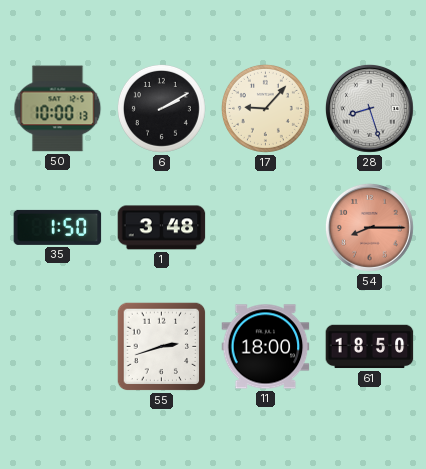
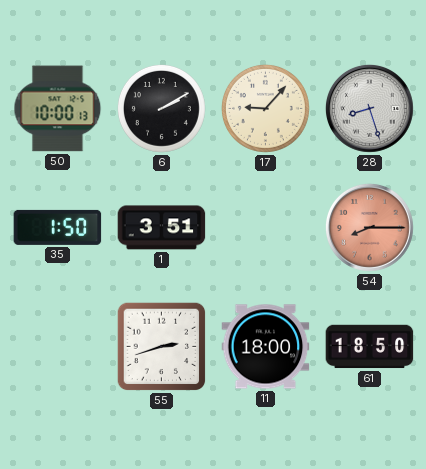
1: 3:48 -> 3:51 (162, 228)
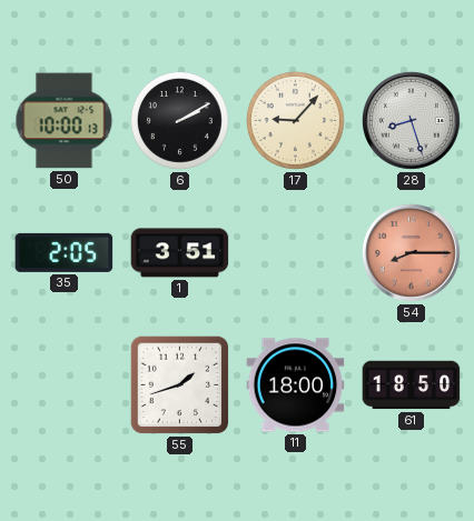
35: 1:50 -> 2:05 (65, 252)
55: 2:42 -> 1:42 (180, 385)
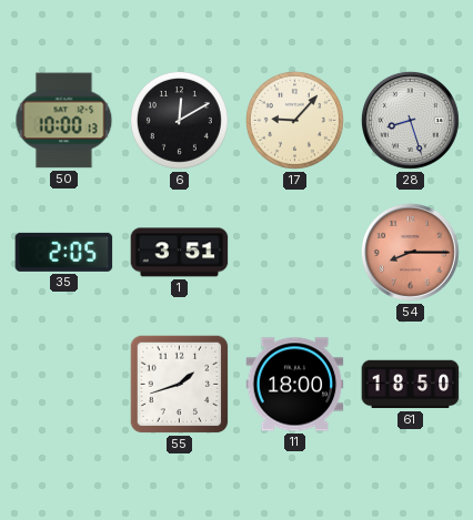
6: 2:10 -> 12:10 (179, 120)
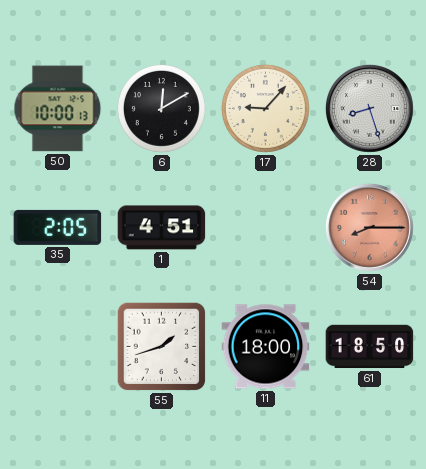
1: 3:51 -> 4:51 (162, 228)
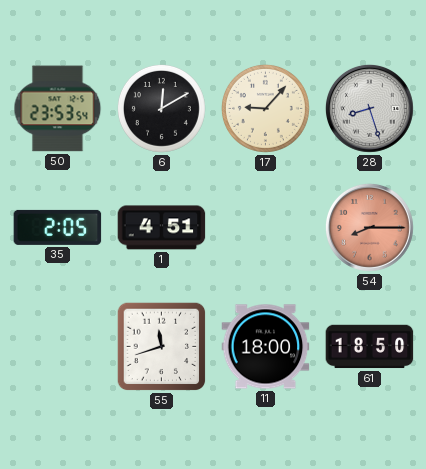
50: 10:00 -> 23:53 (58, 109)
55: 1:42 -> 11:42 (162, 347)
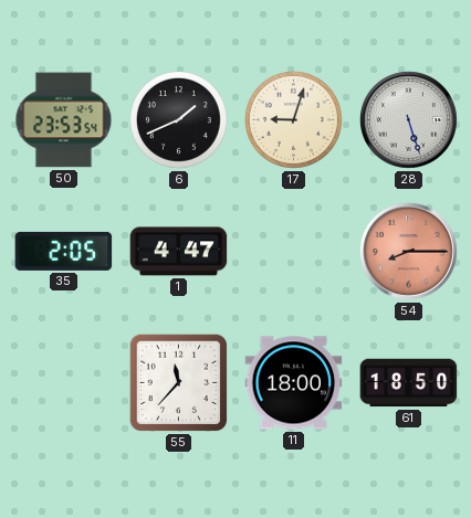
6: 12:10 -> 1:41 (178, 119)
17: 9:07 -> 9:03 (293, 119)
28: 8:27 -> 5:27 (408, 119)
1: 4:51 -> 4:47 (179, 252)
55: 11:42 -> 11:37 (179, 383)
